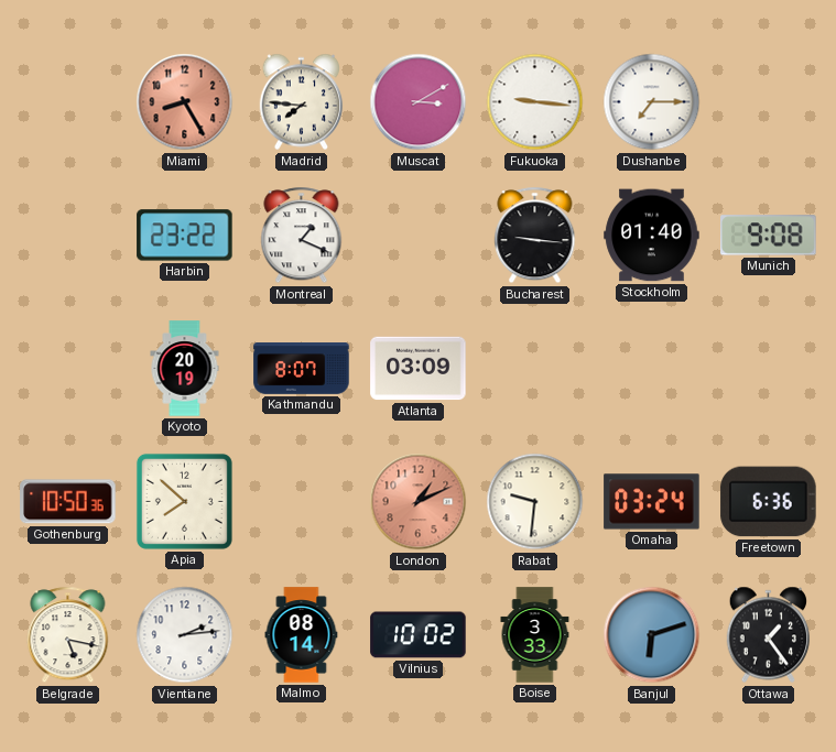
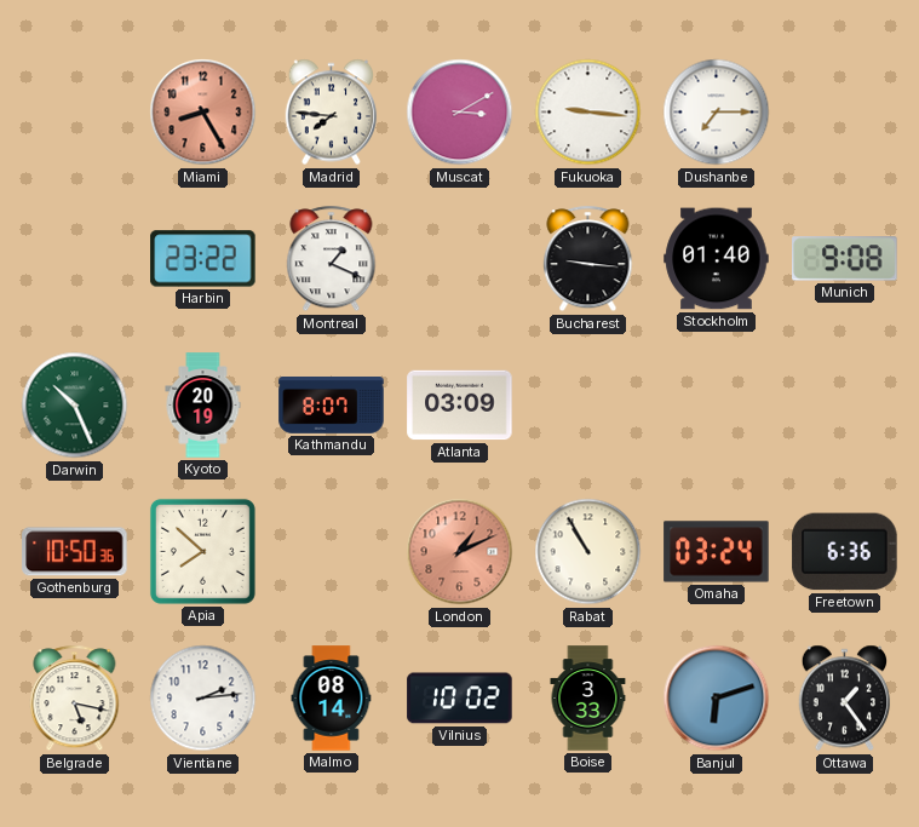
Darwin: none -> 10:26 (75, 406)
Rabat: 9:31 -> 10:55 (588, 552)
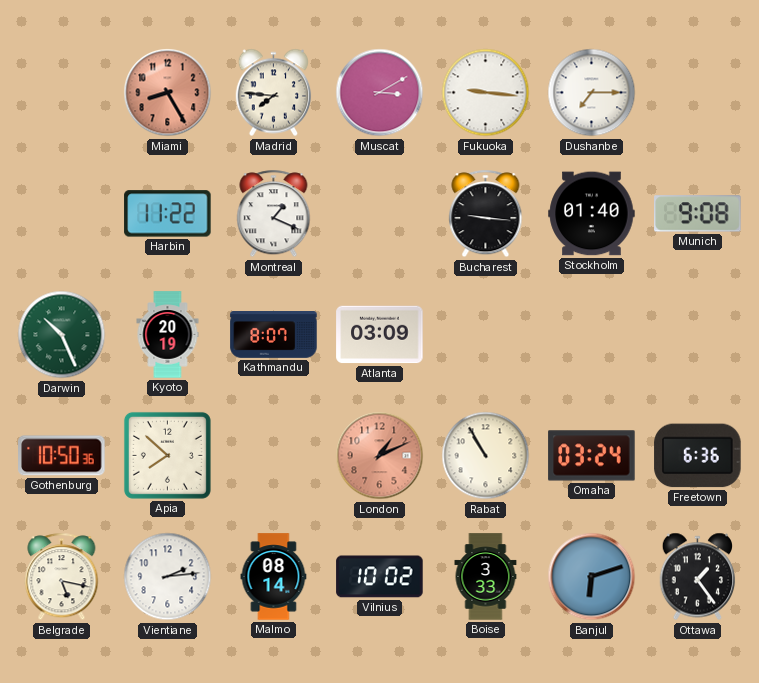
Harbin: 23:22 -> 11:22 (168, 214)
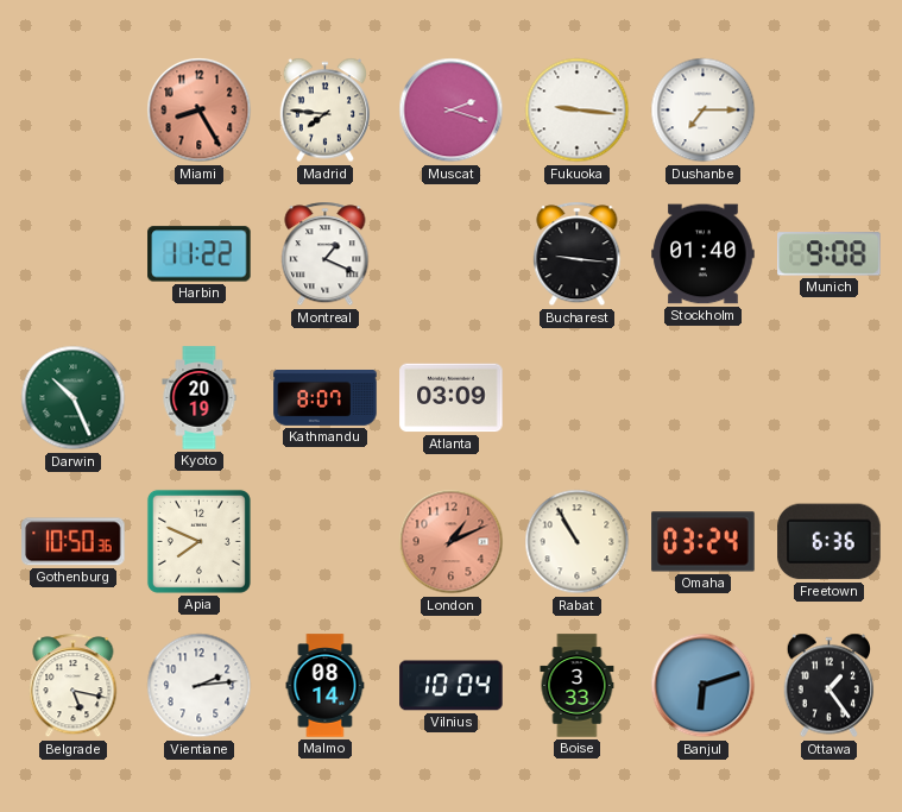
Muscat: 3:10 -> 2:18 (452, 111)
Apia: 7:52 -> 7:49 (198, 541)
Vilnius: 10:02 -> 10:04 (452, 686)
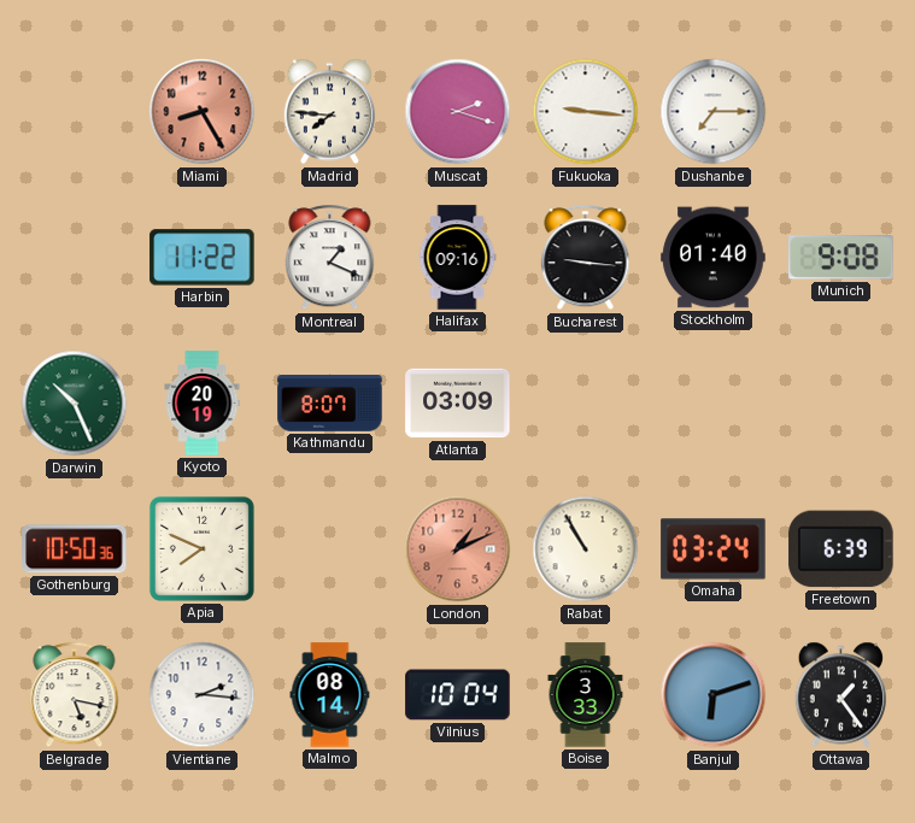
Halifax: none -> 09:16 (457, 258)
Freetown: 6:36 -> 6:39 (841, 549)
Vientiane: 2:14 -> 2:16 (203, 695)
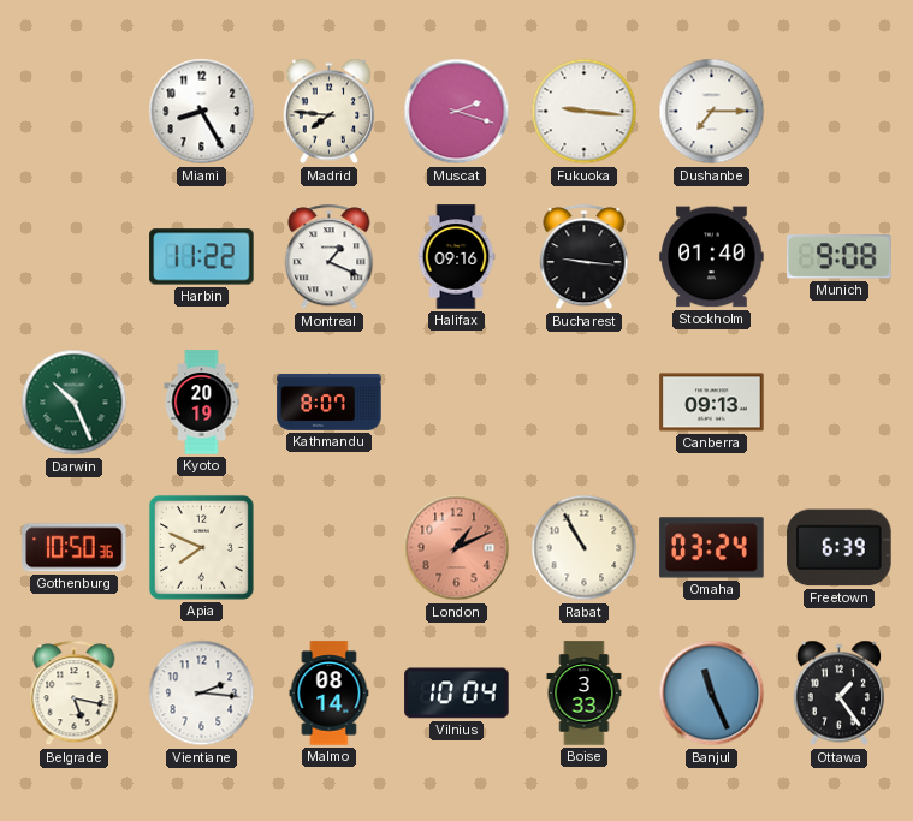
Miami dial: salmon -> white (202, 112)
Atlanta: 03:09 -> none (458, 404)
Canberra: none -> 09:13 (712, 403)
Banjul: 6:12 -> 11:26 (712, 694)
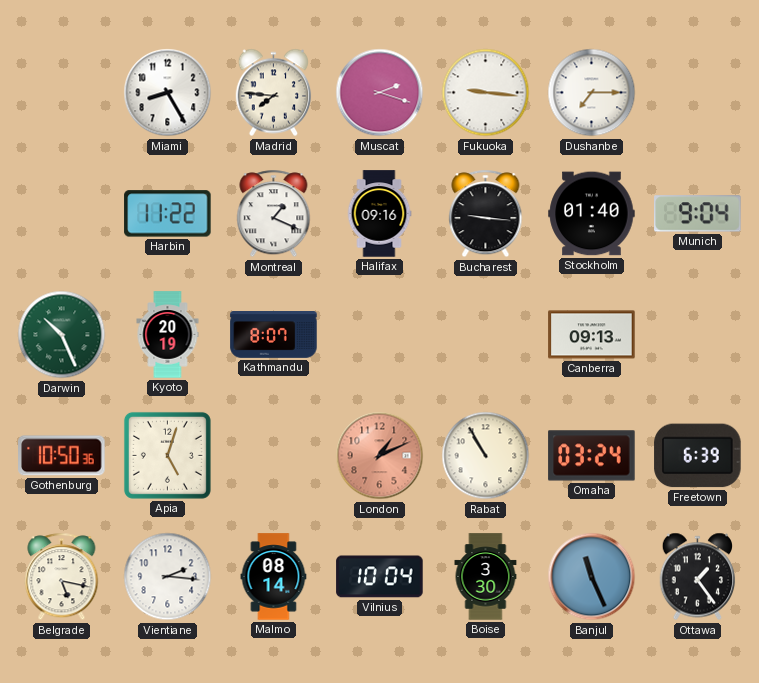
Munich: 9:08 -> 9:04 (698, 214)
Apia: 7:49 -> 5:03 (167, 455)
Boise: 3:33 -> 3:30 (486, 577)
